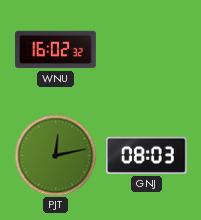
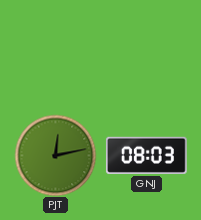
WNU: 16:02 -> none (56, 50)
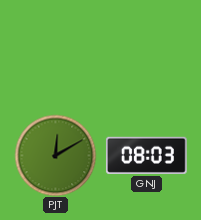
PJT: 12:13 -> 12:10 (55, 155)
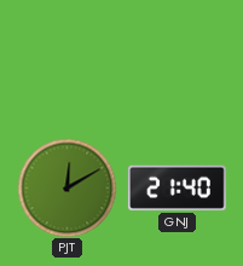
GNJ: 08:03 -> 21:40 (177, 187)
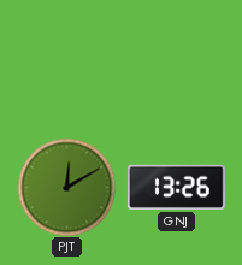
GNJ: 21:40 -> 13:26 (176, 187)
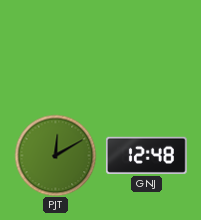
GNJ: 13:26 -> 12:48 (146, 155)
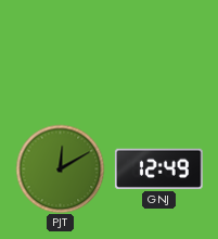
GNJ: 12:48 -> 12:49 (158, 168)
